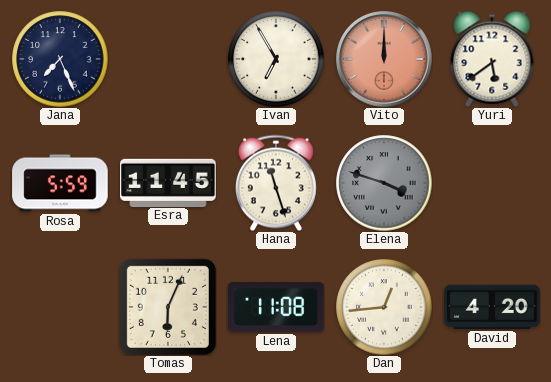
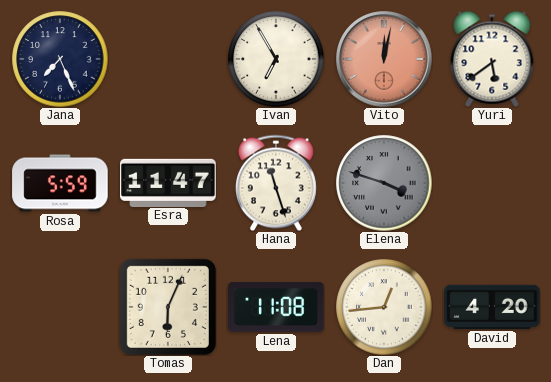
Vito: 12:00 -> 12:02 (384, 59)
Esra: 11:45 -> 11:47 (168, 182)
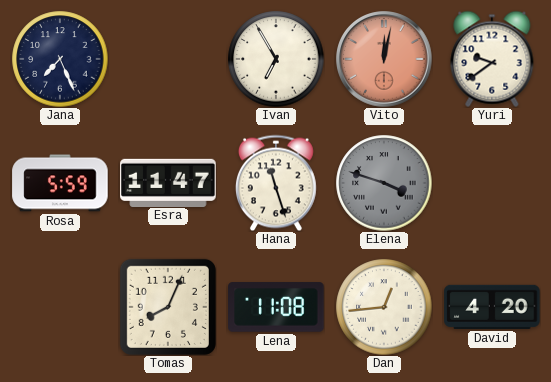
Yuri: 5:39 -> 9:39 (492, 59)
Tomas: 6:04 -> 8:04 (168, 307)
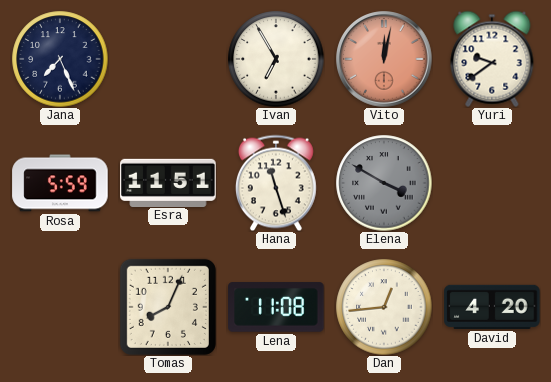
Esra: 11:47 -> 11:51 (168, 182)
Elena: 3:48 -> 3:50 (384, 183)
